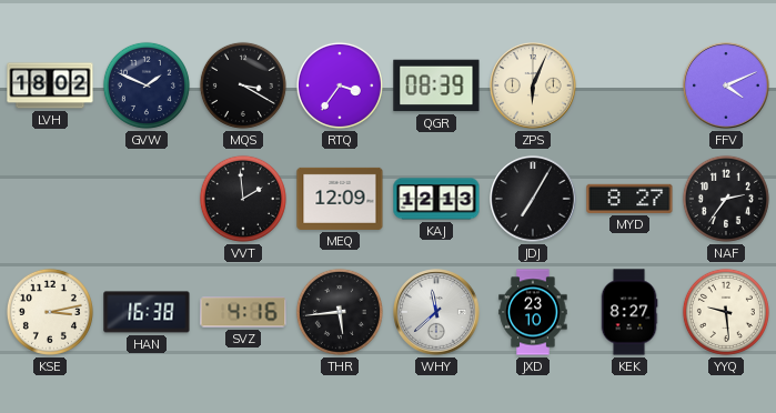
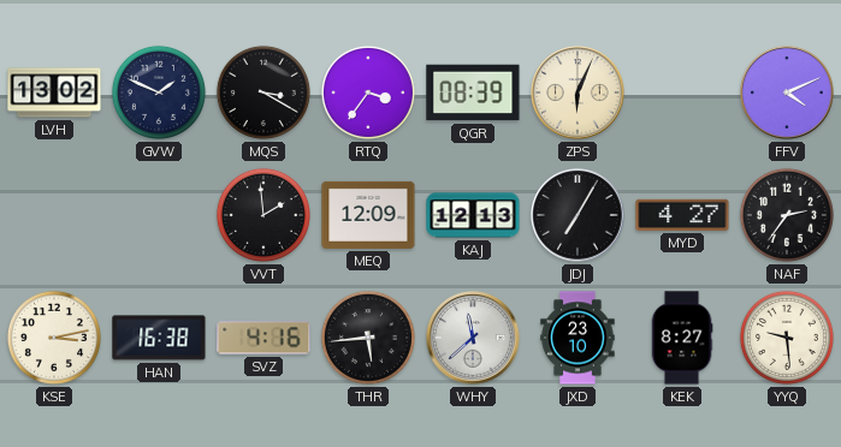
LVH: 18:02 -> 13:02 (54, 93)
MYD: 8:27 -> 4:27 (682, 215)
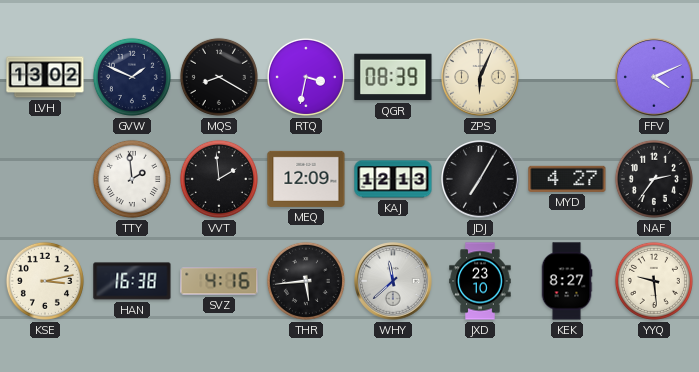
MQS: 3:20 -> 8:20 (219, 77)
RTQ: 3:36 -> 3:32 (306, 77)
TTY: none -> 1:59 (132, 179)
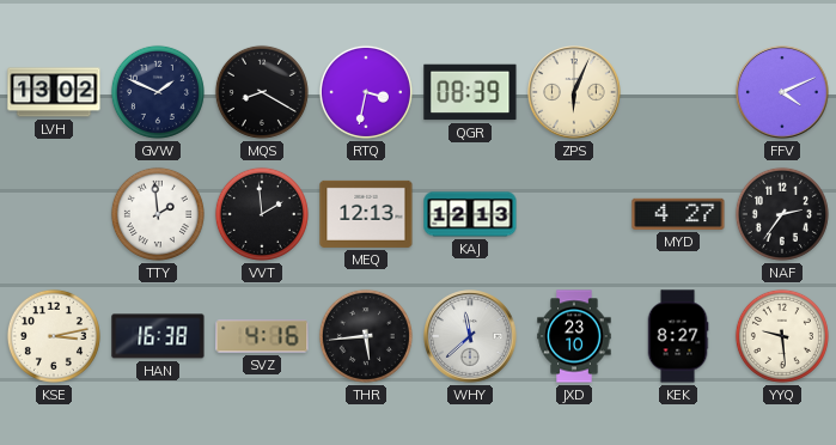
MEQ: 12:09 -> 12:13 (366, 214)
JDJ: 7:05 -> none (480, 179)
